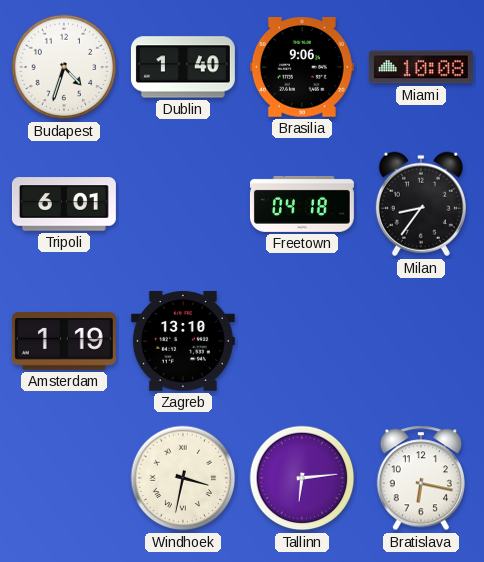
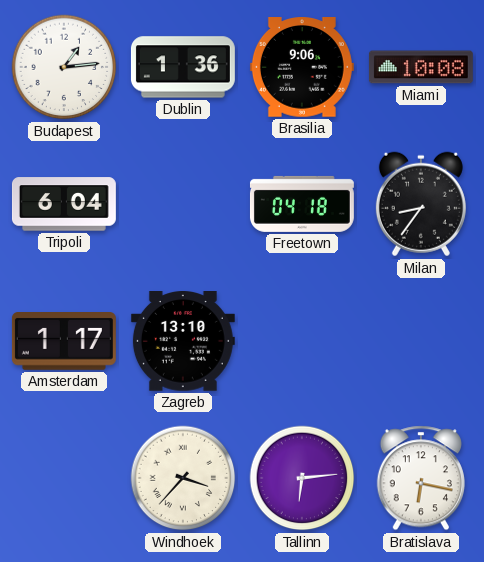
Budapest: 4:33 -> 1:14 (64, 67)
Dublin: 1:40 -> 1:36 (183, 67)
Tripoli: 6:01 -> 6:04 (64, 204)
Amsterdam: 1:19 -> 1:17 (64, 342)
Windhoek: 3:32 -> 3:37 (183, 478)
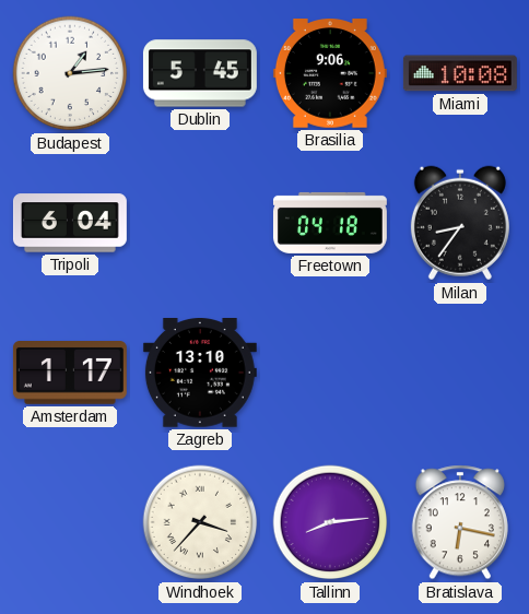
Dublin: 1:36 -> 5:45 (200, 73)
Tallinn: 6:14 -> 8:14 (330, 522)
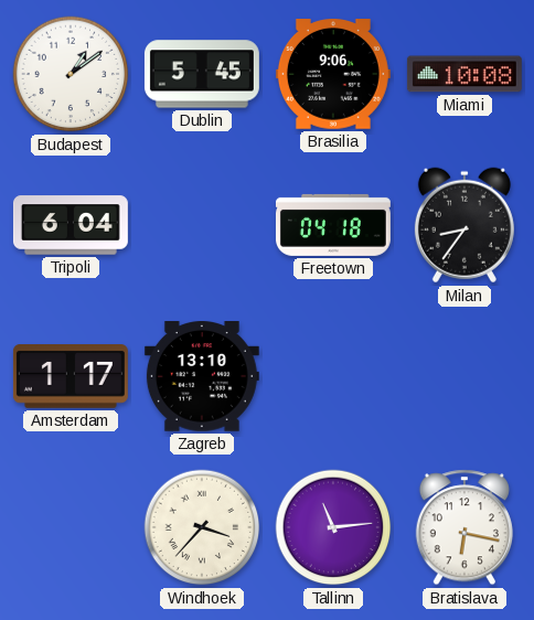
Budapest: 1:14 -> 1:09 (71, 74)
Tallinn: 8:14 -> 11:14 (333, 527)
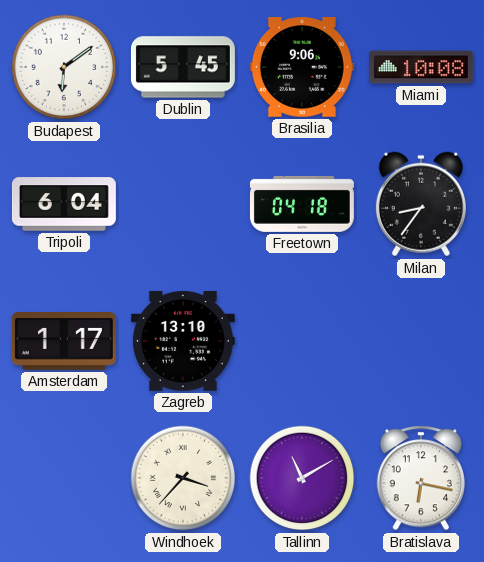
Budapest: 1:09 -> 6:09 (64, 67)
Tallinn: 11:14 -> 11:10 (302, 478)
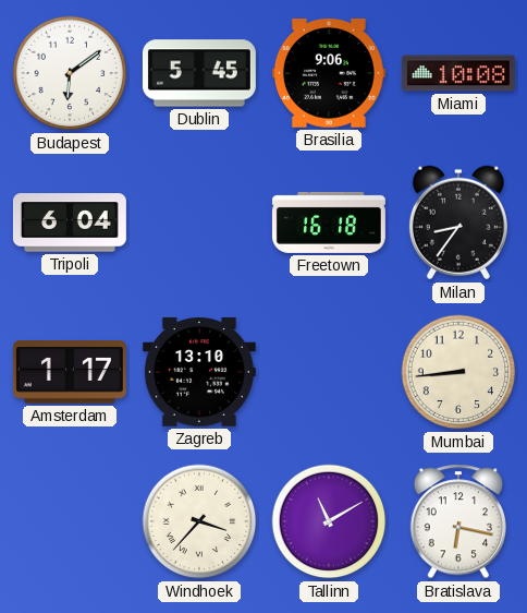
Freetown: 04:18 -> 16:18 (329, 223)
Mumbai: none -> 8:44 (458, 372)
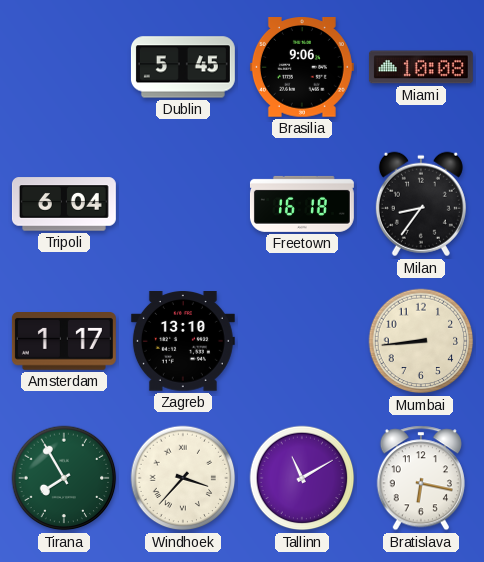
Budapest: 6:09 -> none (70, 73)
Tirana: none -> 7:55 (64, 478)
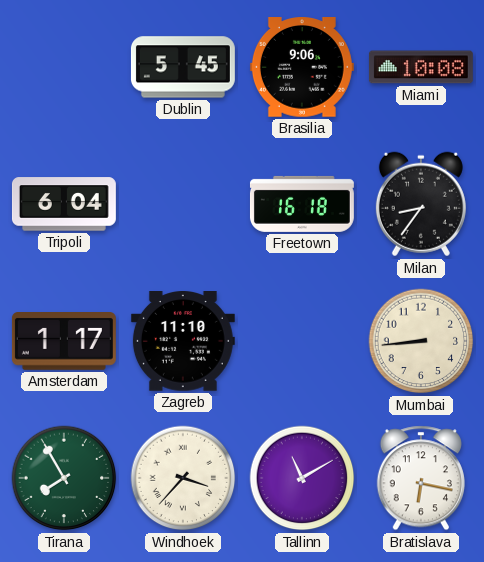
Zagreb: 13:10 -> 11:10 (183, 341)
